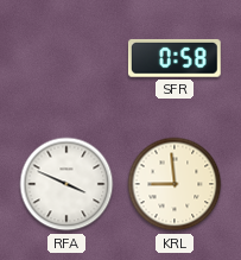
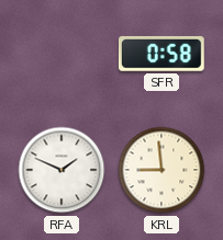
RFA: 3:49 -> 1:49 (62, 170)
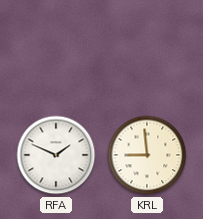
SFR: 0:58 -> none (161, 54)
